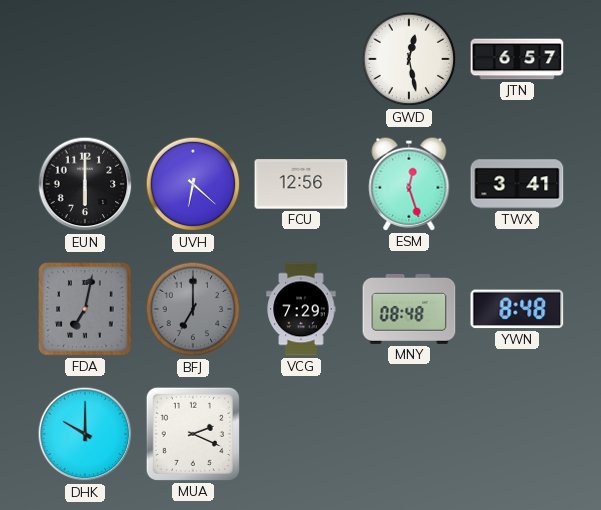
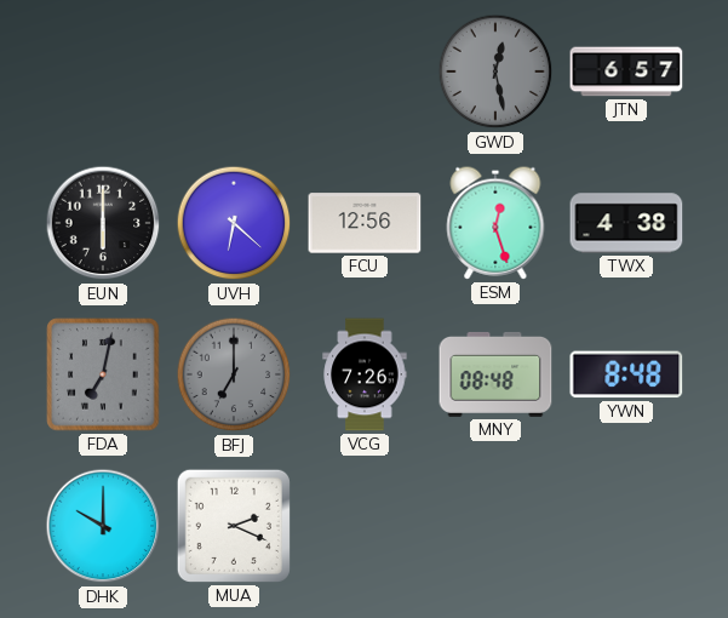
GWD dial: white -> grey (495, 71)
TWX: 3:41 -> 4:38 (626, 223)
VCG: 7:29 -> 7:26 (365, 374)
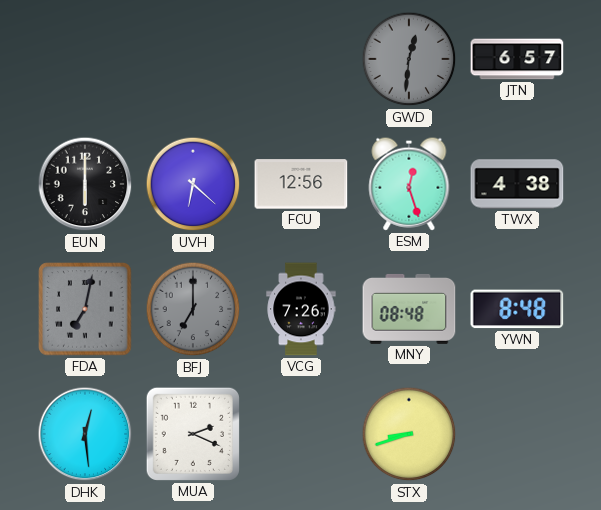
GWD: 12:28 -> 12:31 (409, 59)
DHK: 10:00 -> 12:29 (85, 434)
STX: none -> 8:42 (409, 434)
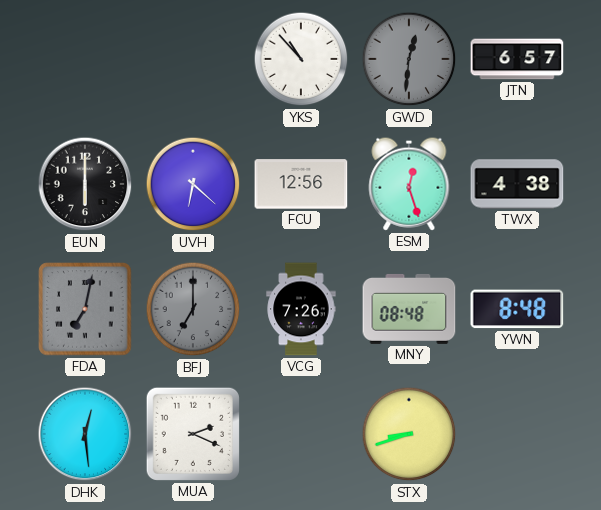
YKS: none -> 10:53 (301, 59)
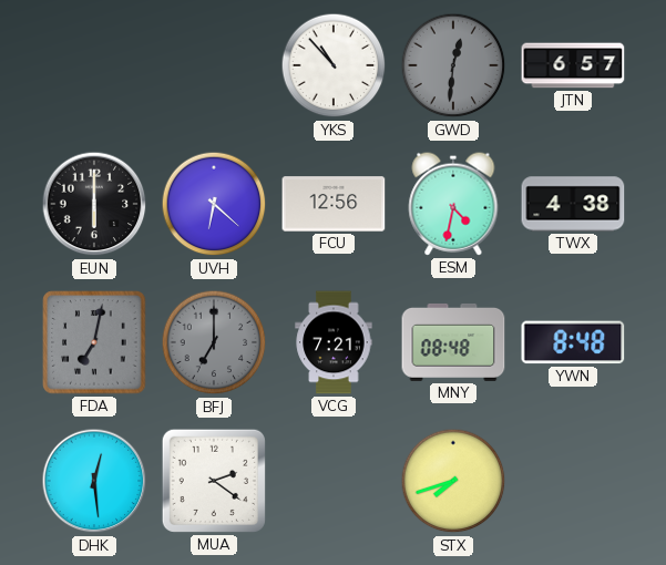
ESM: 12:27 -> 4:32 (453, 204)
VCG: 7:26 -> 7:21 (334, 342)
MUA: 2:19 -> 2:21 (214, 481)
STX: 8:42 -> 7:42 (453, 481)
